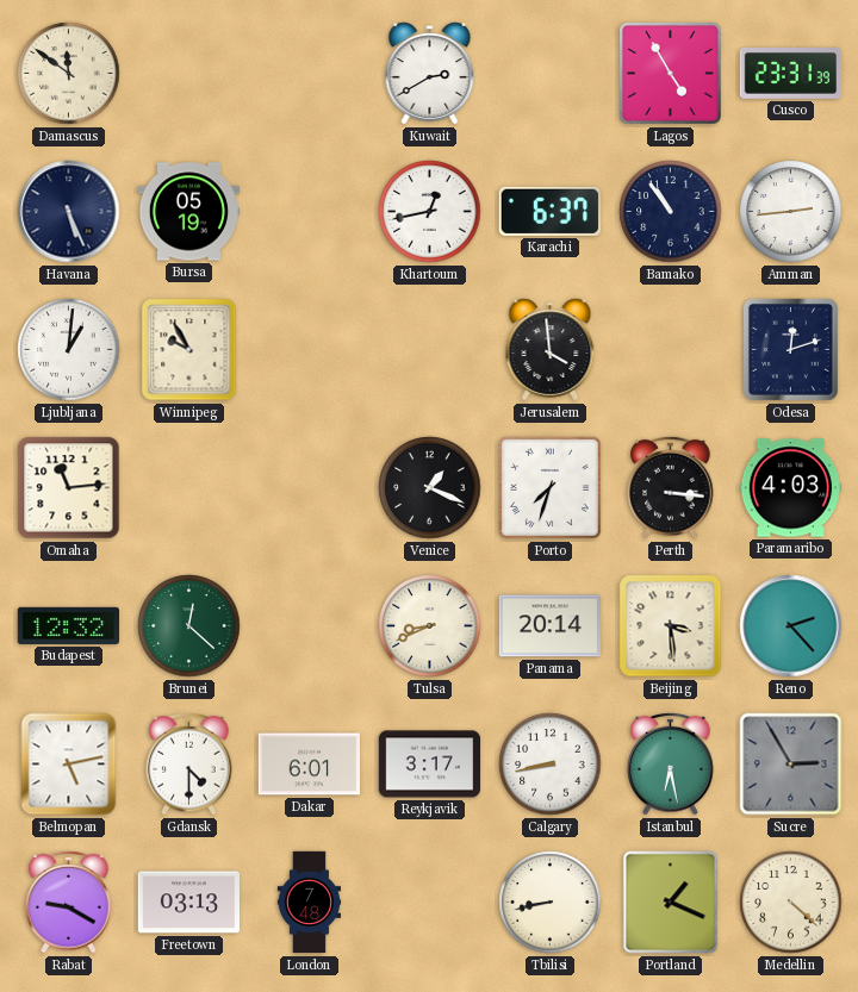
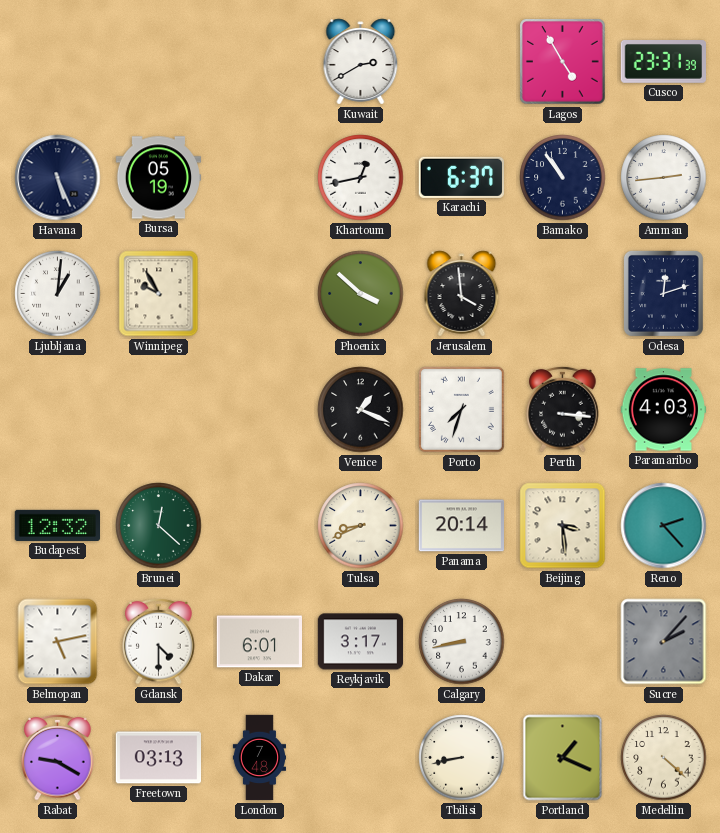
Damascus: 11:51 -> none (69, 74)
Phoenix: none -> 3:52 (361, 294)
Omaha: 11:14 -> none (69, 488)
Istanbul: 6:28 -> none (671, 763)
Sucre: 2:55 -> 2:07 (664, 642)
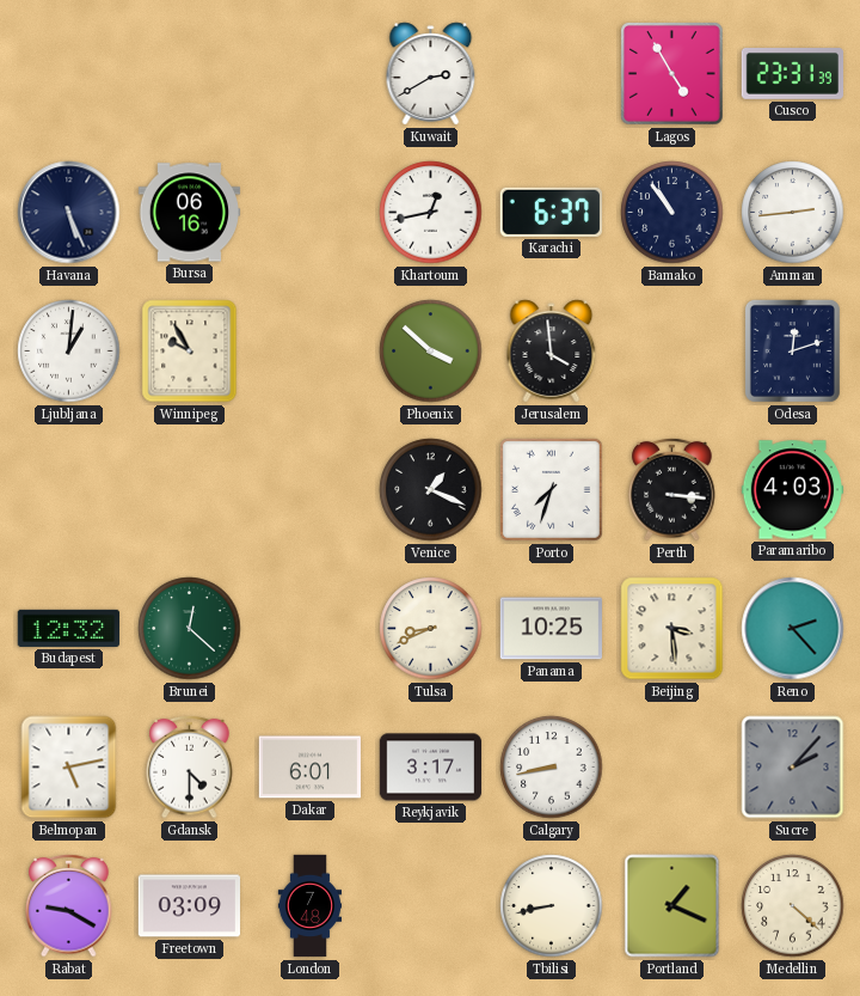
Bursa: 05:19 -> 06:16 (190, 213)
Panama: 20:14 -> 10:25 (551, 629)
Freetown: 03:13 -> 03:09 (189, 906)
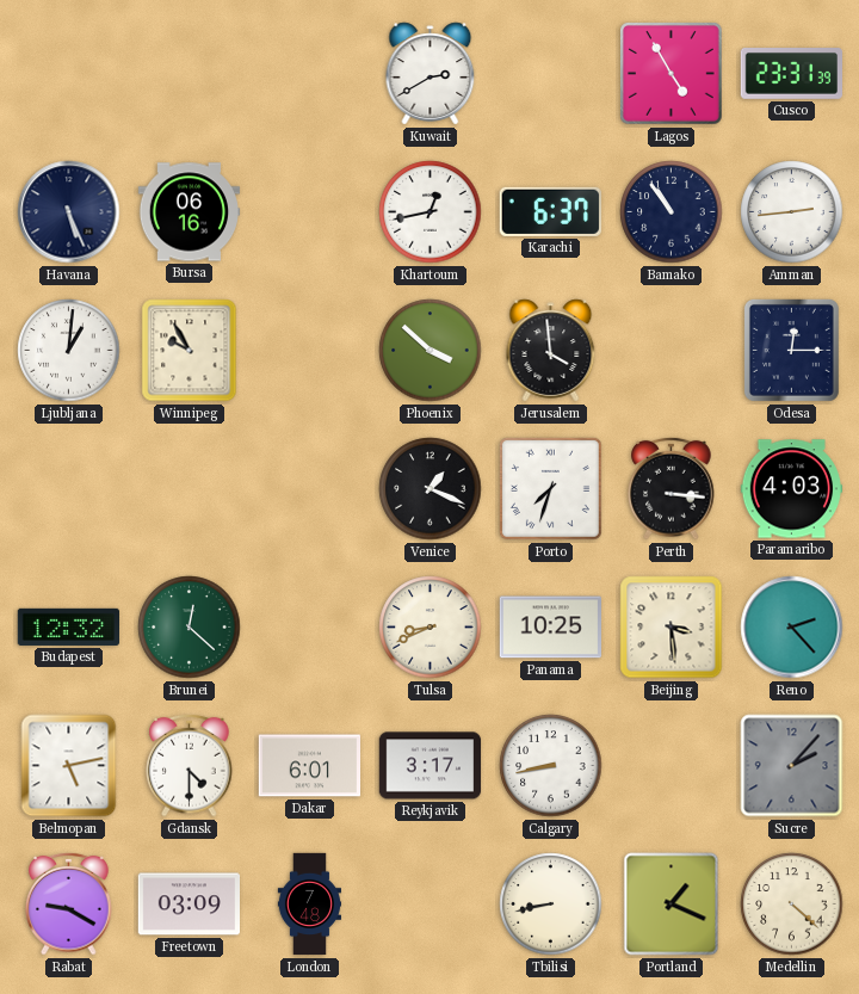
Odesa: 12:12 -> 12:15 (791, 350)
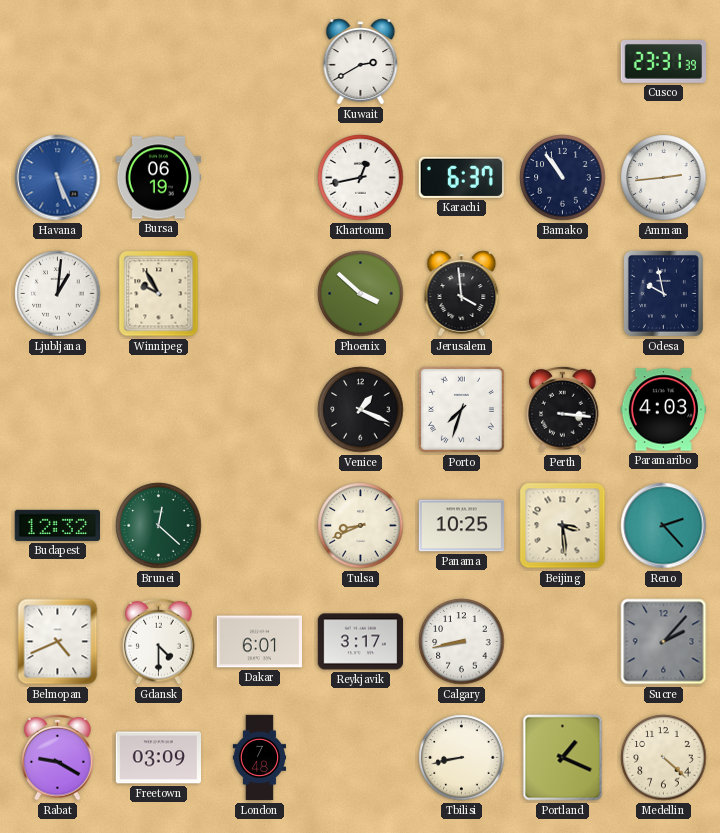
Lagos: 4:55 -> none (672, 74)
Havana dial: navy -> blue (58, 178)
Bursa: 06:16 -> 06:19 (159, 178)
Odesa: 12:15 -> 9:58 (663, 293)
Belmopan: 5:13 -> 4:41 (58, 642)
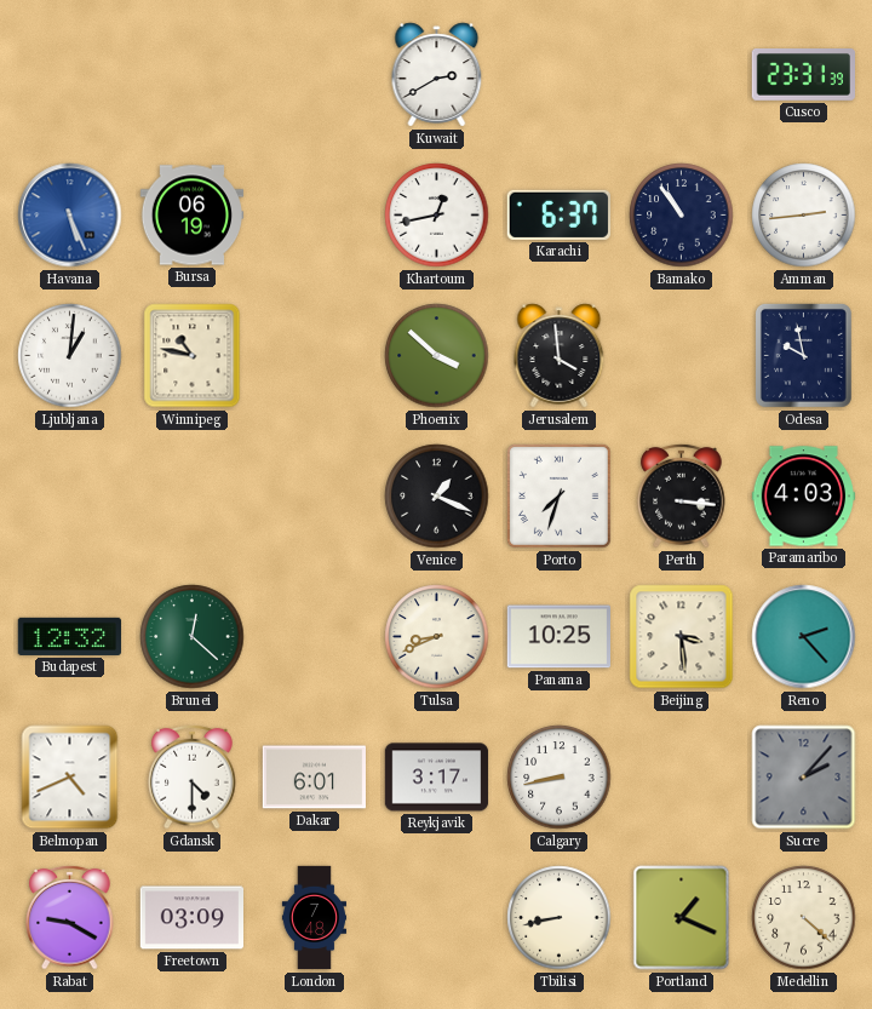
Winnipeg: 9:55 -> 10:47 (193, 356)
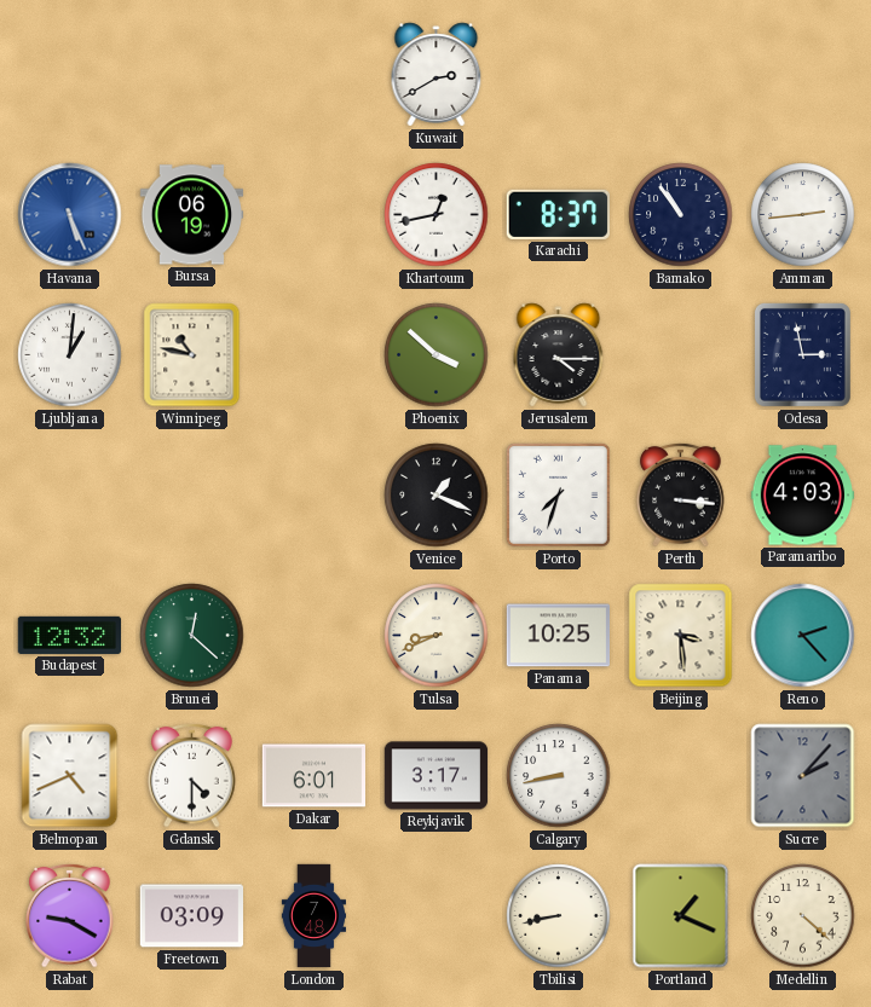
Cusco: 23:31 -> none (803, 75)
Karachi: 6:37 -> 8:37 (558, 214)
Jerusalem: 3:59 -> 4:15 (559, 355)
Odesa: 9:58 -> 2:58 (802, 354)
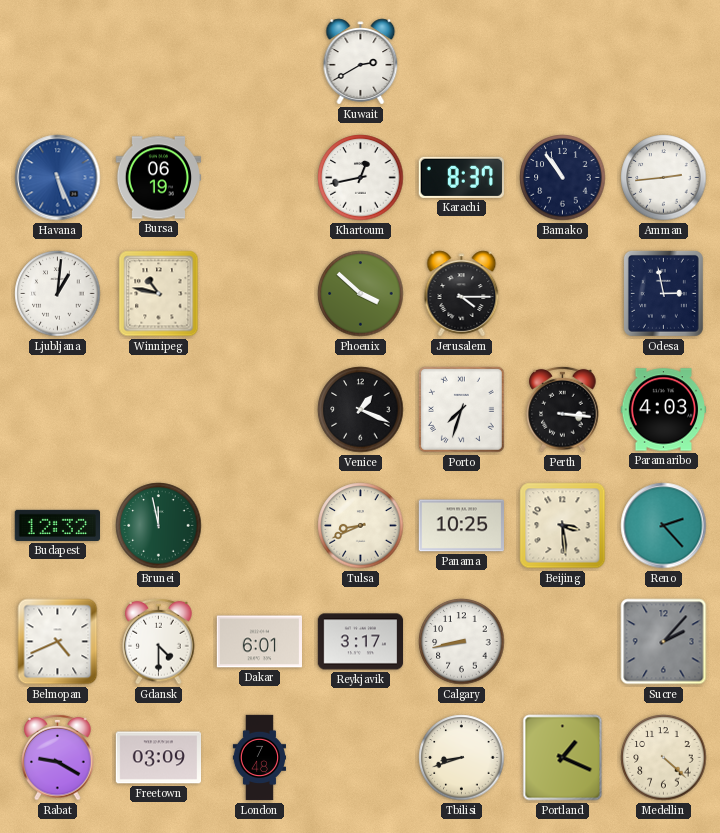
Brunei: 12:22 -> 11:58 (159, 526)
Tbilisi: 8:43 -> 8:42 (462, 758)
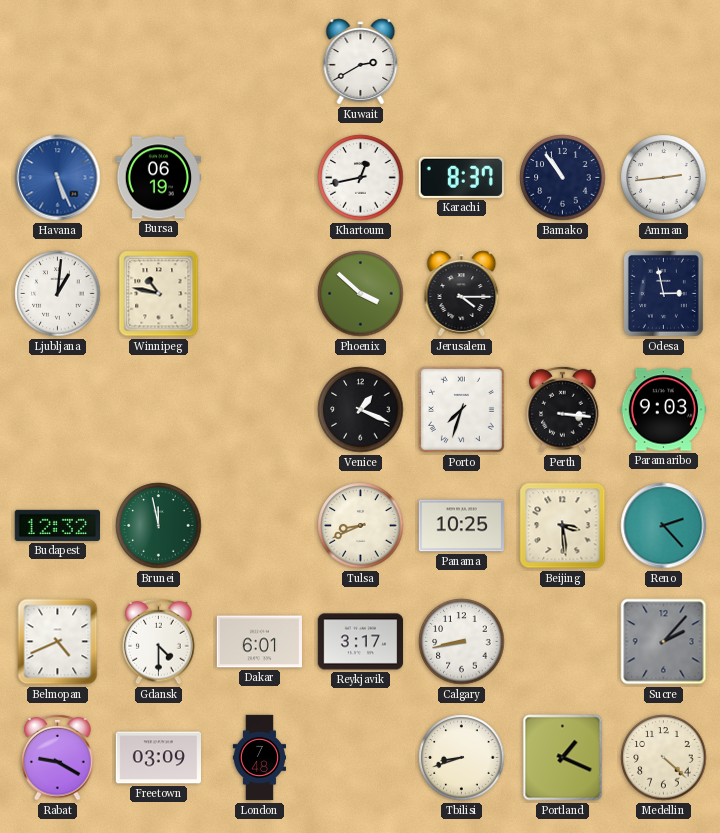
Paramaribo: 4:03 -> 9:03 (664, 410)
